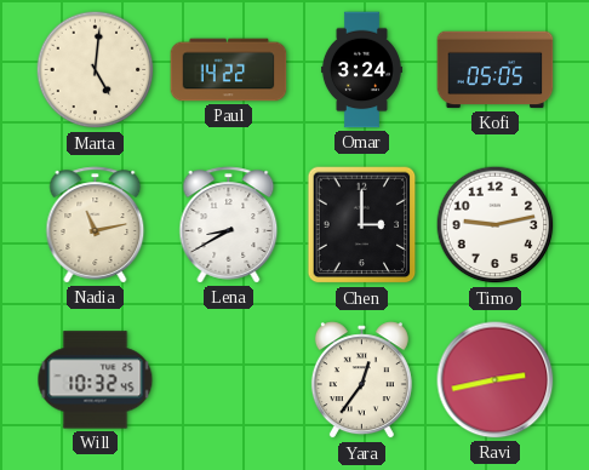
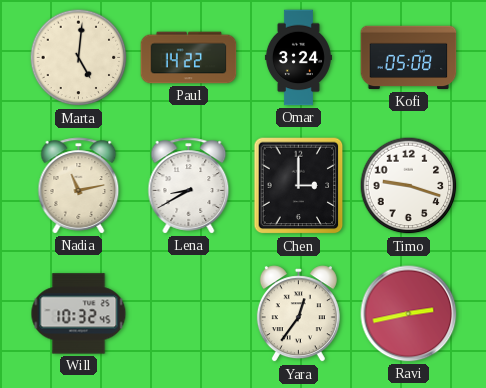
Kofi: 05:05 -> 05:08 (409, 58)
Timo: 9:13 -> 9:18 (409, 186)
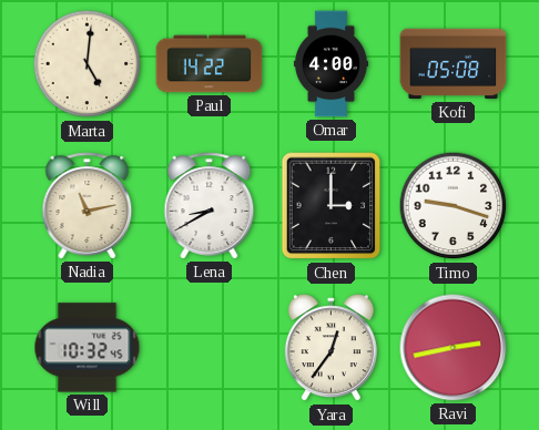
Omar: 3:24 -> 4:00 (330, 64)
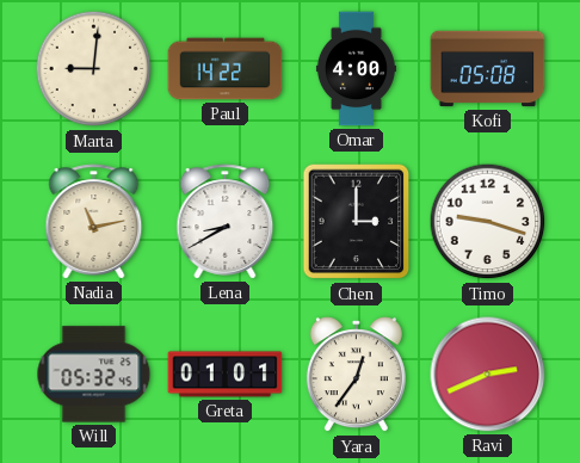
Marta: 5:01 -> 9:01 (94, 69)
Will: 10:32 -> 05:32 (94, 375)
Greta: none -> 01:01 (226, 375)
Ravi: 2:43 -> 2:41 (488, 375)
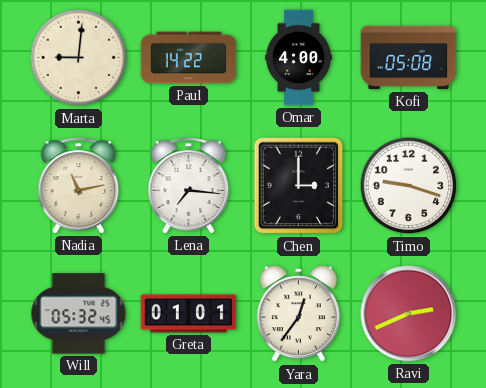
Lena: 8:40 -> 7:16 (189, 186)
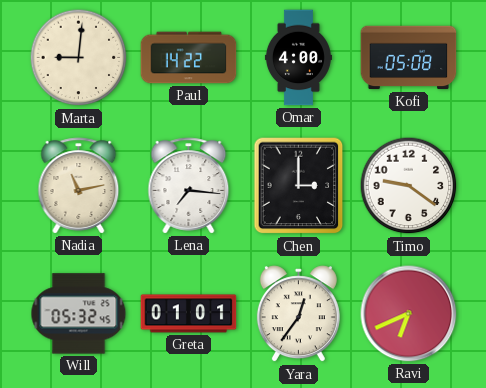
Timo: 9:18 -> 9:21 (409, 186)
Ravi: 2:41 -> 6:41 (409, 314)
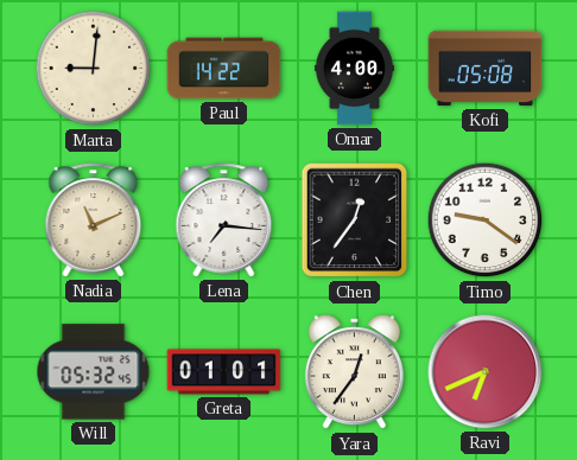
Nadia: 11:13 -> 11:11 (94, 221)
Chen: 3:00 -> 12:36 (355, 221)
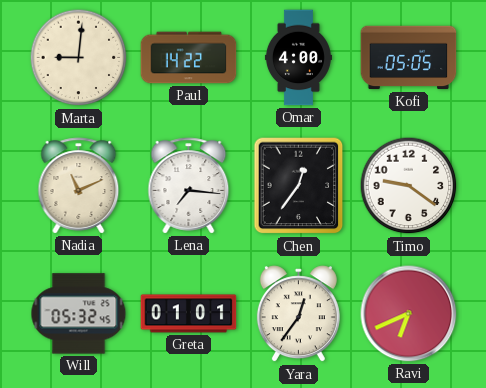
Kofi: 05:08 -> 05:05 (409, 58)
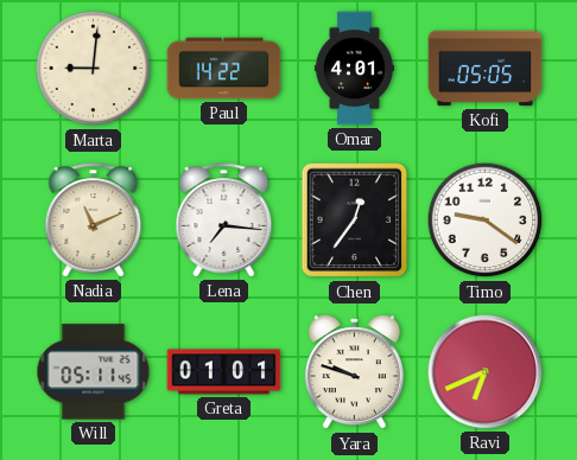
Omar: 4:00 -> 4:01 (354, 69)
Will: 05:32 -> 05:11 (94, 372)
Yara: 12:36 -> 9:48 (354, 372)
